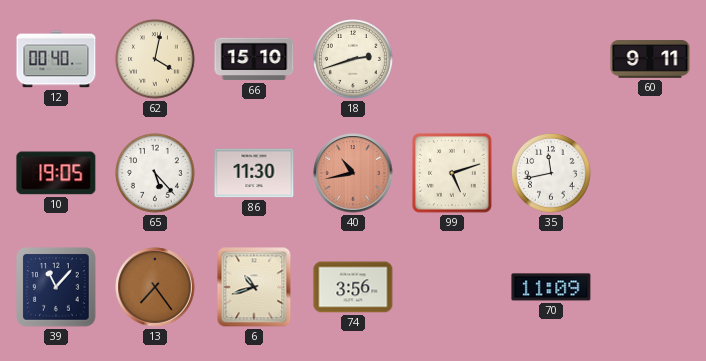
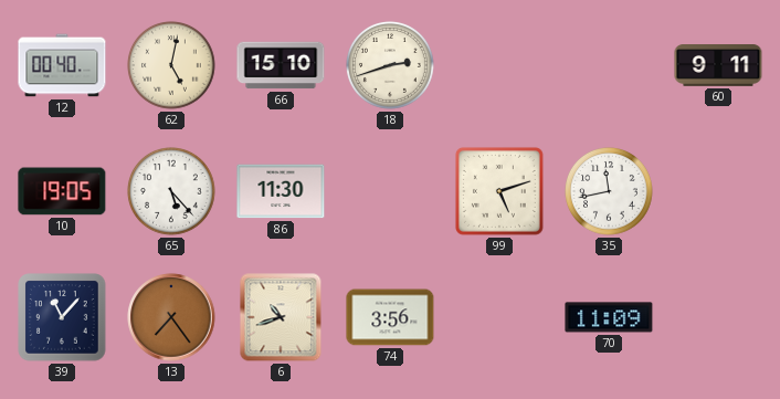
62: 4:02 -> 5:02 (172, 66)
40: 10:43 -> none (353, 173)
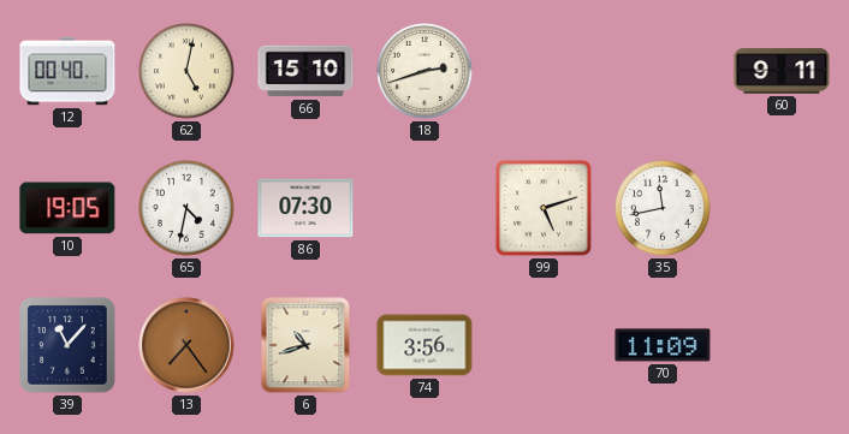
65: 5:23 -> 4:32 (188, 209)
86: 11:30 -> 07:30 (305, 208)
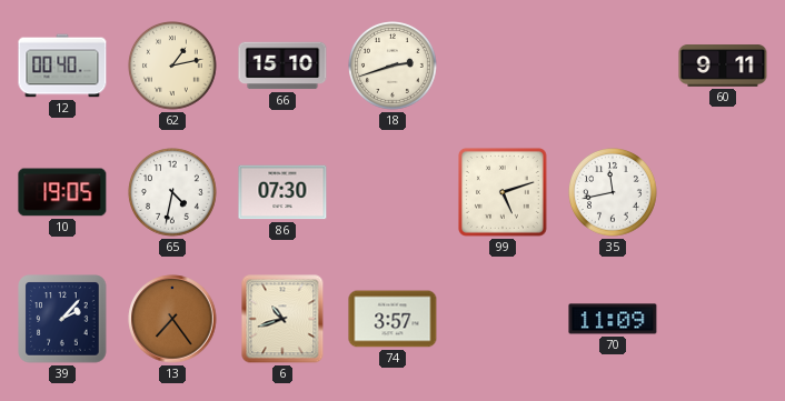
62: 5:02 -> 1:13 (173, 67)
39: 11:07 -> 2:07 (62, 319)
74: 3:56 -> 3:57 (392, 319)
